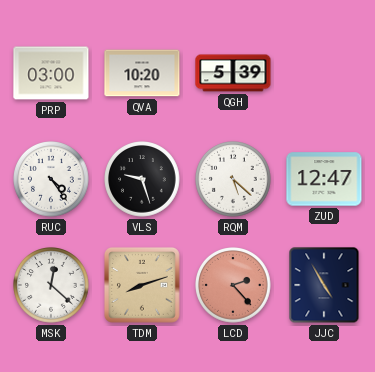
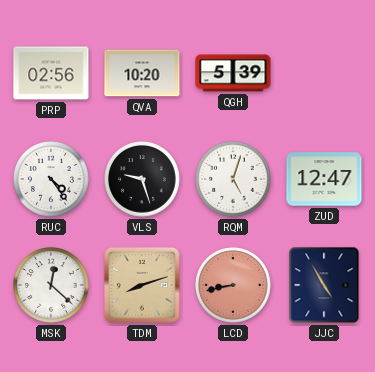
PRP: 03:00 -> 02:56 (51, 73)
RQM: 5:22 -> 5:03 (234, 180)
LCD: 2:23 -> 8:43 (234, 286)
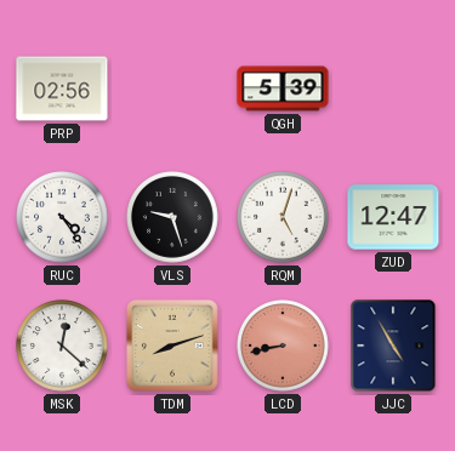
QVA: 10:20 -> none (142, 73)
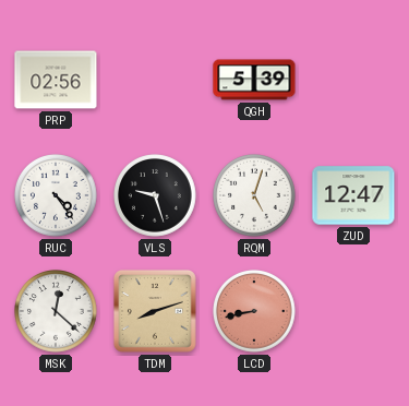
JJC: 4:55 -> none (393, 346)
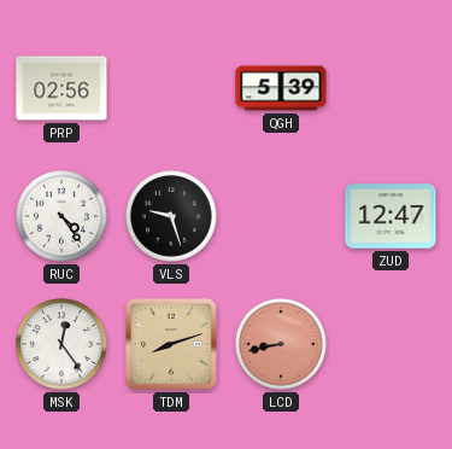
RQM: 5:03 -> none (255, 196)
MSK: 12:22 -> 12:24 (63, 345)
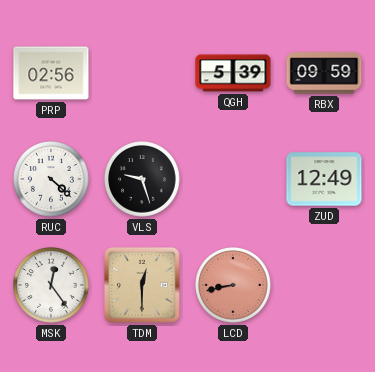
RBX: none -> 09:59 (324, 73)
RUC: 4:24 -> 4:22 (52, 180)
ZUD: 12:47 -> 12:49 (324, 179)
TDM: 8:12 -> 12:30 (142, 285)
